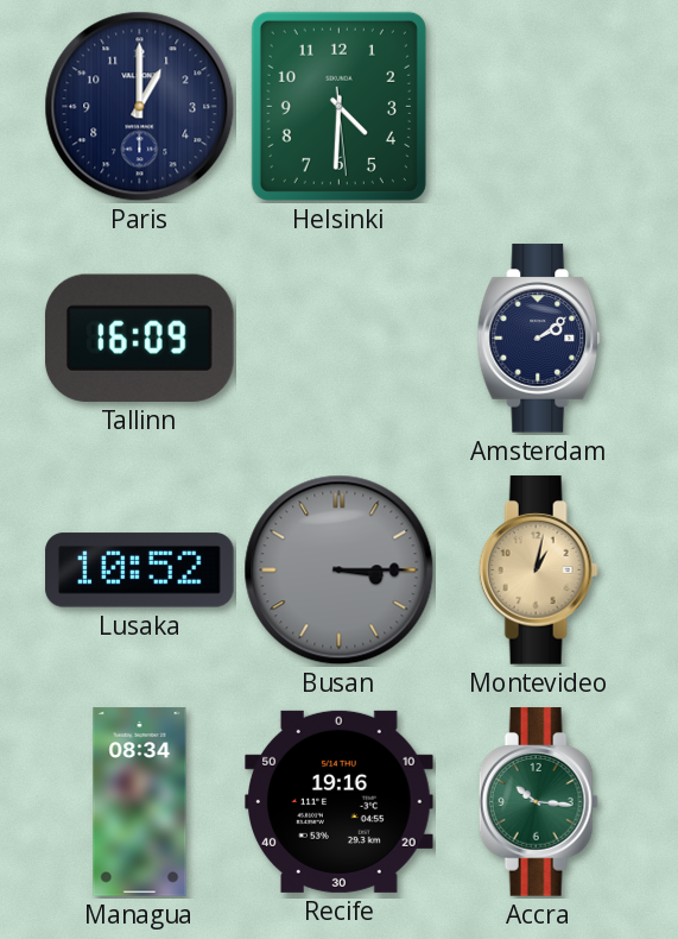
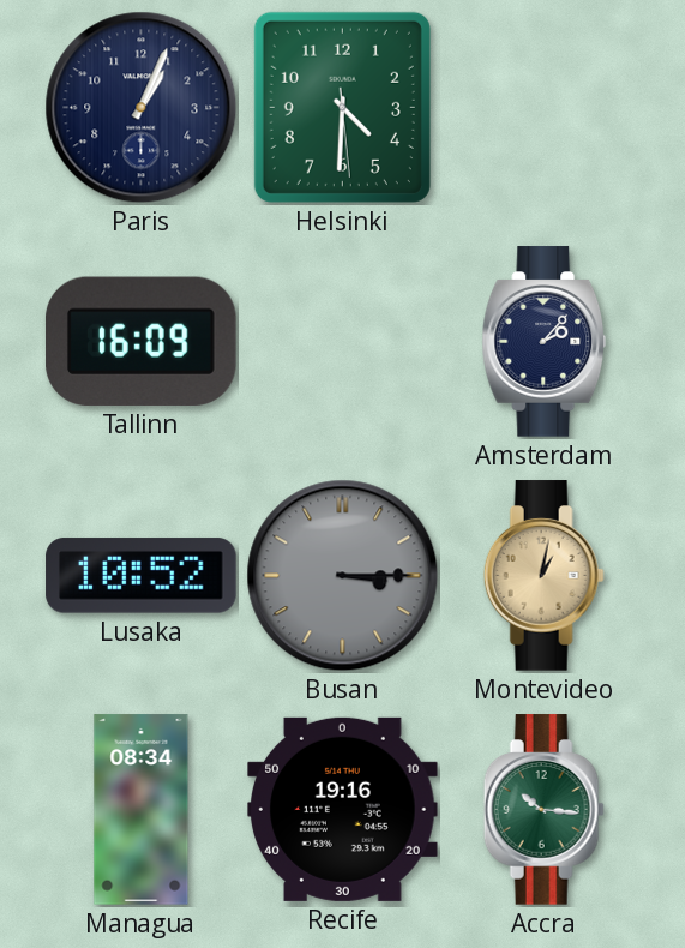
Paris: 1:00 -> 1:04 (142, 108)
Amsterdam: 2:09 -> 2:07 (545, 342)
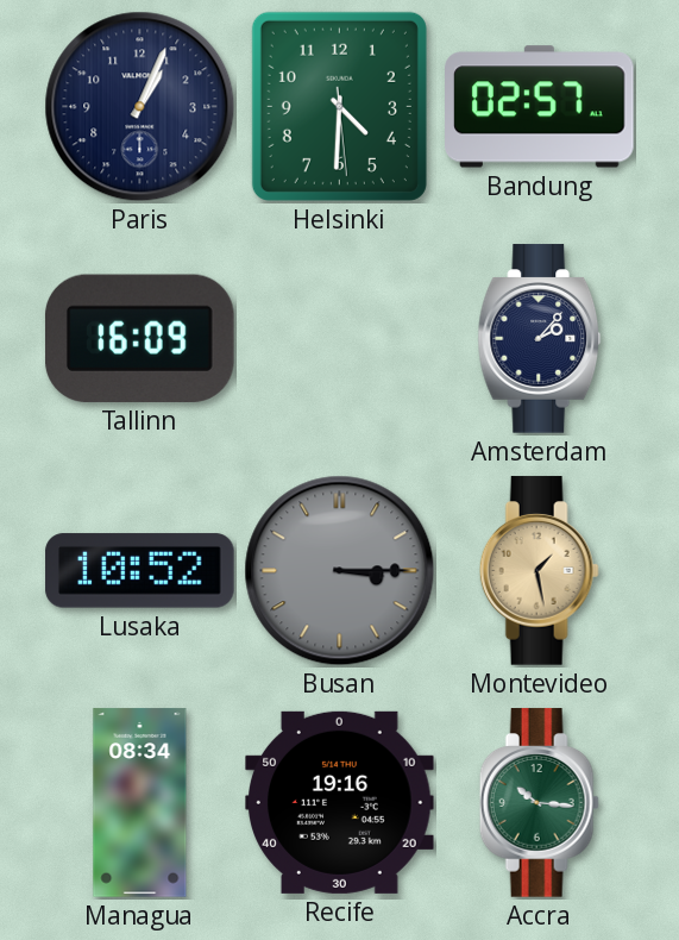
Bandung: none -> 02:57 (540, 107)
Montevideo: 1:02 -> 1:28 (539, 571)
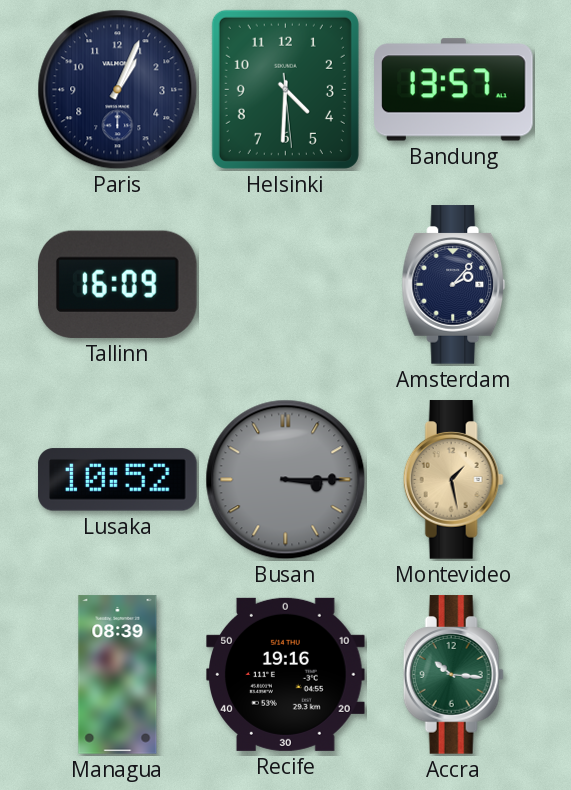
Bandung: 02:57 -> 13:57 (454, 90)
Managua: 08:34 -> 08:39 (118, 675)
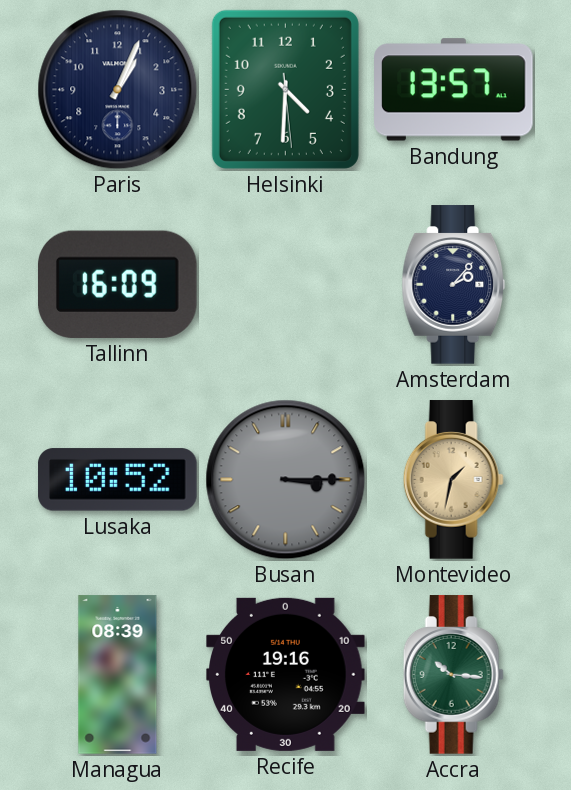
Montevideo: 1:28 -> 1:32 (453, 480)
